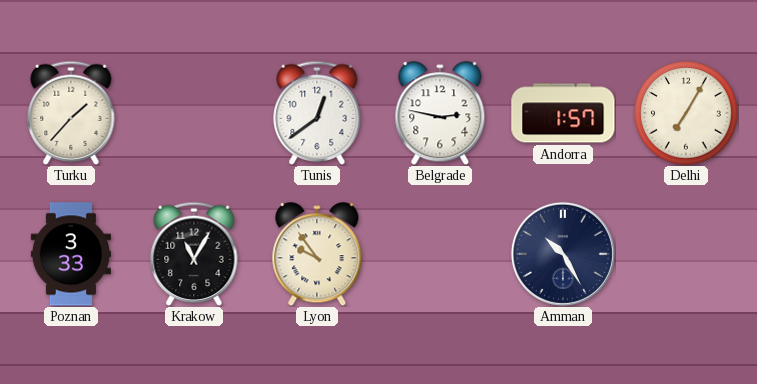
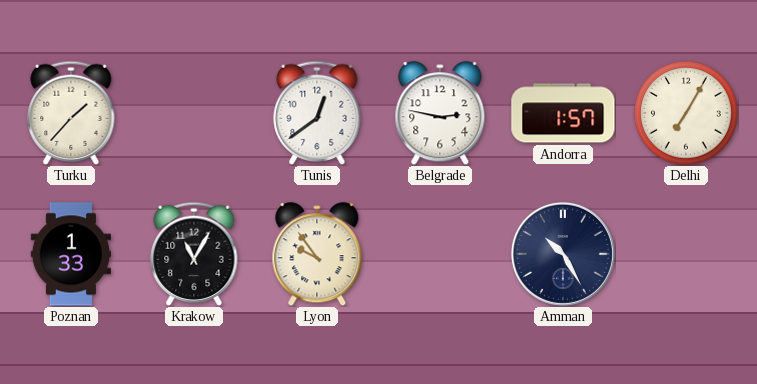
Poznan: 3:33 -> 1:33 (71, 254)
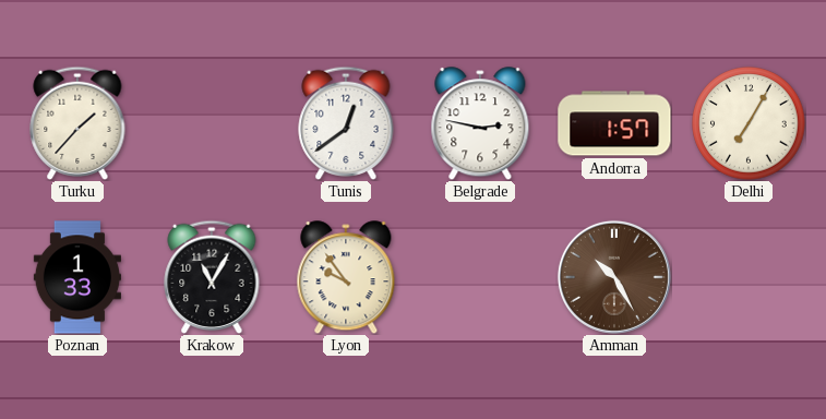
Amman dial: navy -> brown (614, 277)
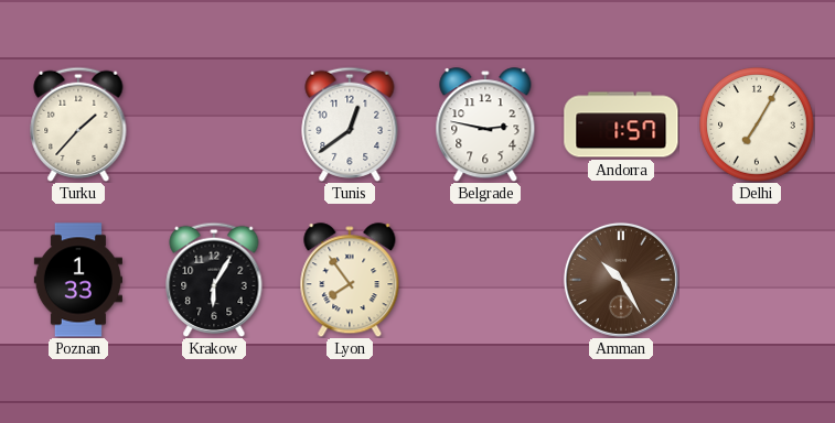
Krakow: 11:05 -> 6:05 (214, 279)
Lyon: 9:54 -> 7:54 (350, 280)
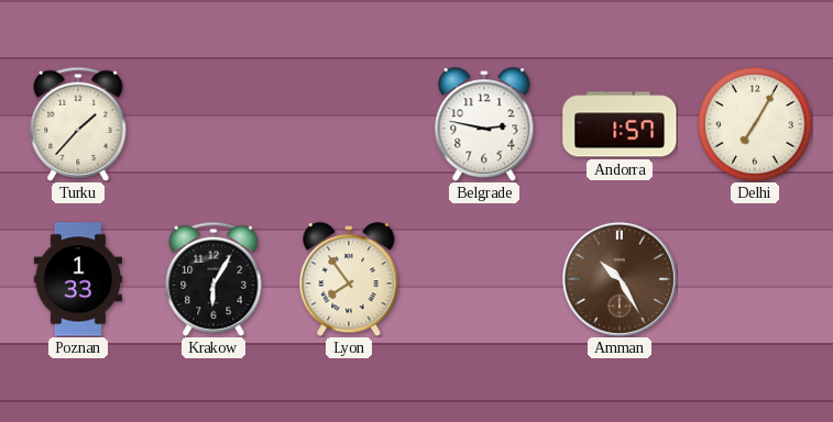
Tunis: 12:39 -> none (350, 123)
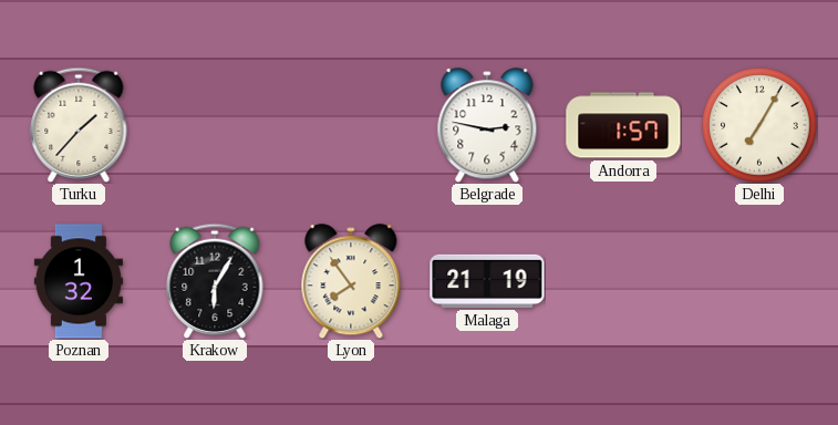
Poznan: 1:33 -> 1:32 (79, 281)
Malaga: none -> 21:19 (487, 281)
Amman: 10:25 -> none (620, 279)
